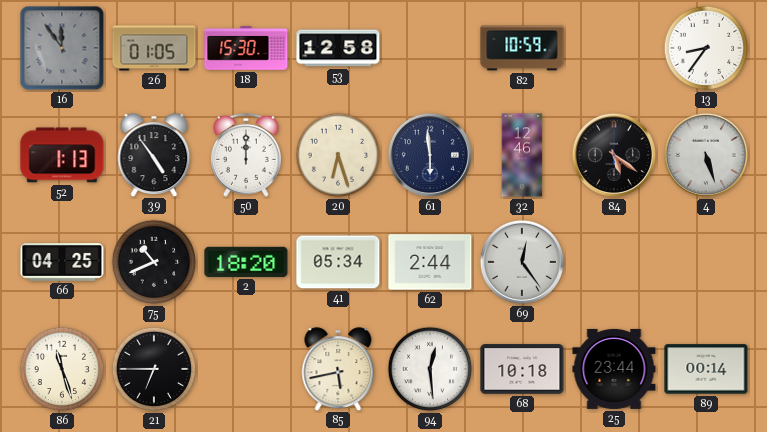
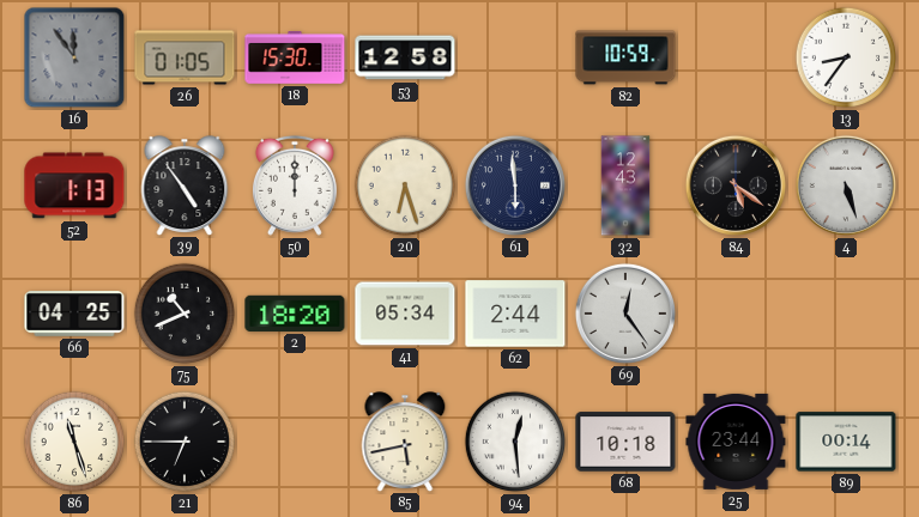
32: 12:46 -> 12:43 (625, 185)
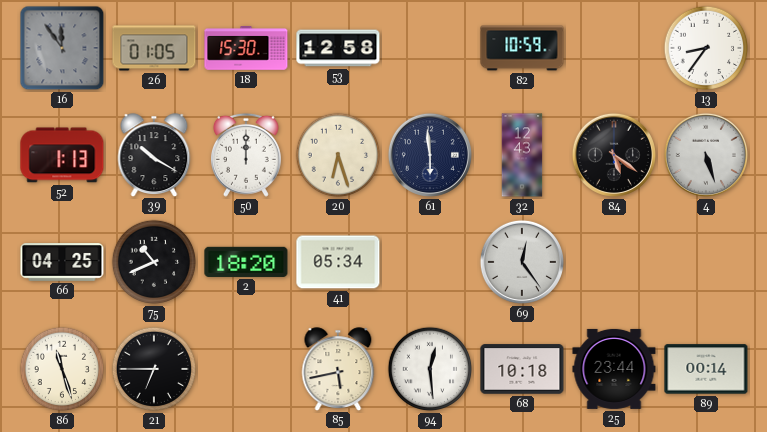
39: 4:54 -> 10:20 (154, 155)
62: 2:44 -> none (515, 314)
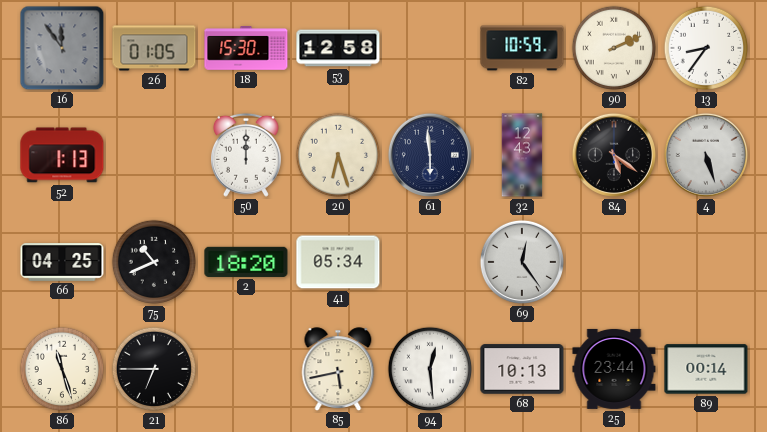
90: none -> 2:11 (614, 48)
39: 10:20 -> none (154, 155)
68: 10:18 -> 10:13 (522, 369)
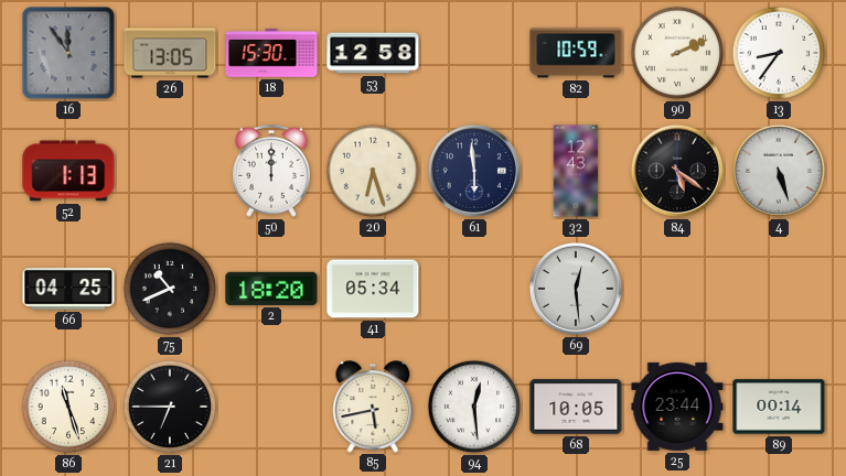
26: 01:05 -> 13:05 (170, 53)
69: 12:24 -> 12:29 (576, 289)
68: 10:13 -> 10:05 (576, 407)
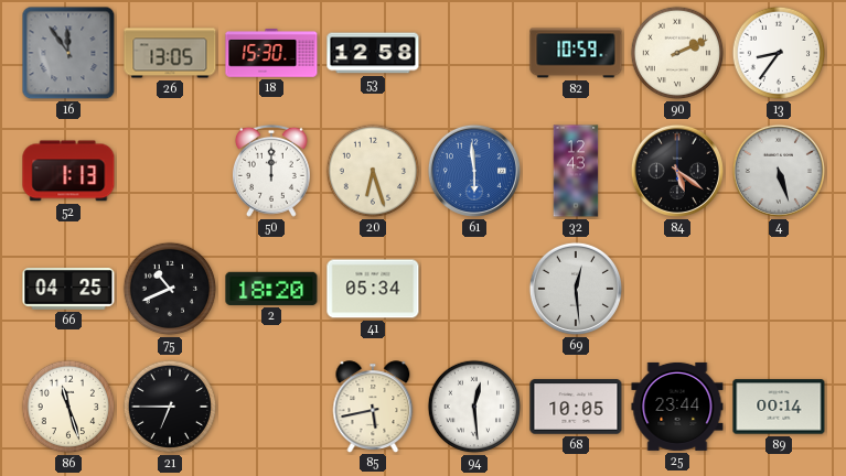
61 dial: navy -> blue (474, 171)
